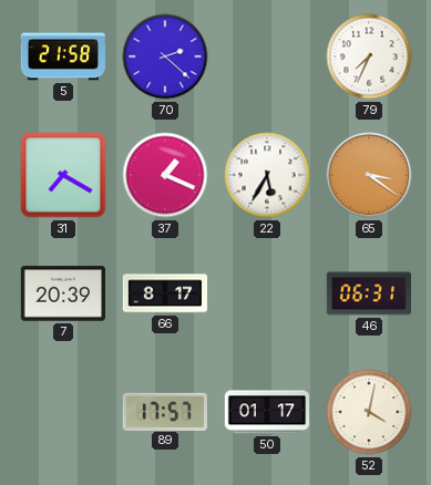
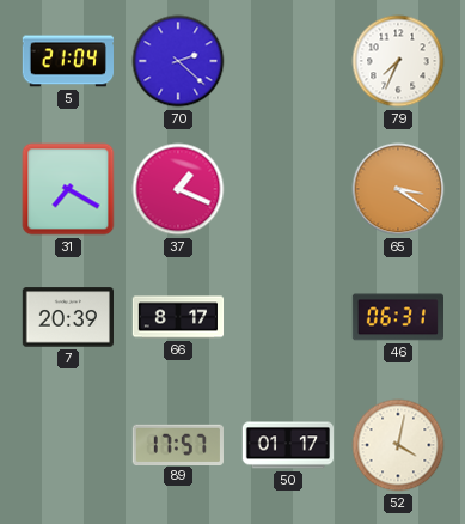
5: 21:58 -> 21:04 (67, 61)
22: 5:35 -> none (267, 175)
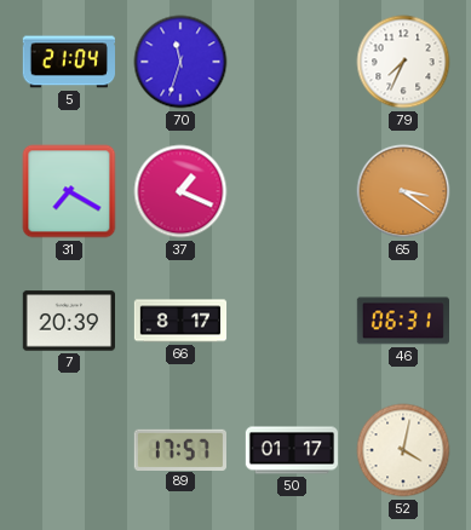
70: 2:22 -> 11:33 (180, 62)
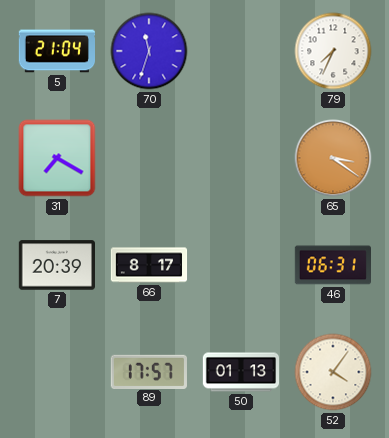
37: 1:19 -> none (180, 191)
50: 01:17 -> 01:13 (241, 372)
52: 4:02 -> 4:06 (333, 372)
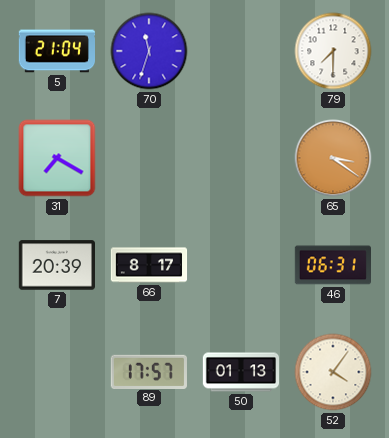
79: 7:34 -> 7:30 (333, 51)
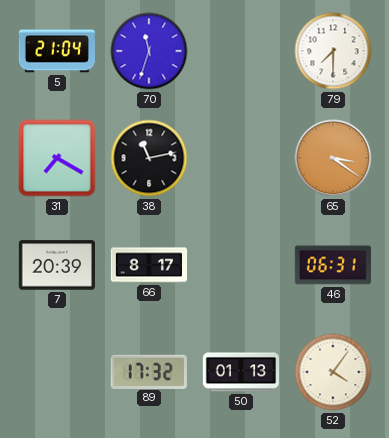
38: none -> 11:13 (149, 158)
89: 17:57 -> 17:32 (149, 371)
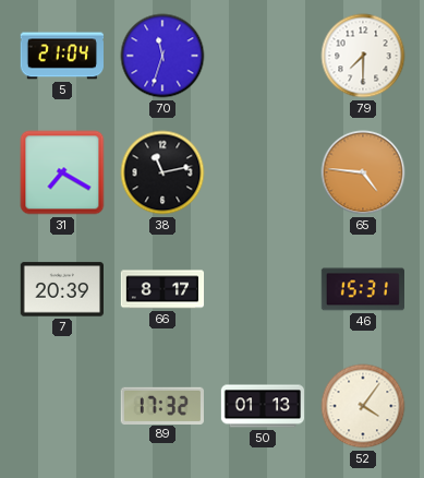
65: 3:21 -> 4:46 (363, 172)
46: 06:31 -> 15:31 (362, 289)
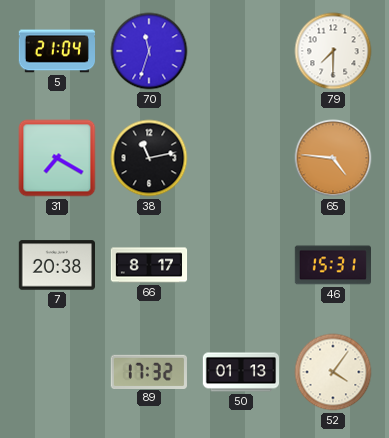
7: 20:39 -> 20:38 (56, 265)
